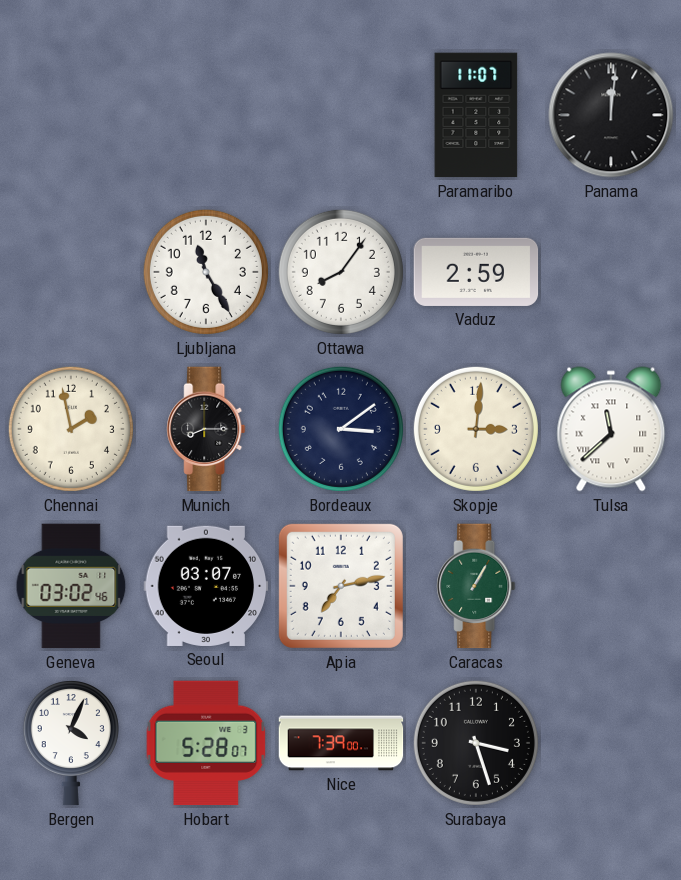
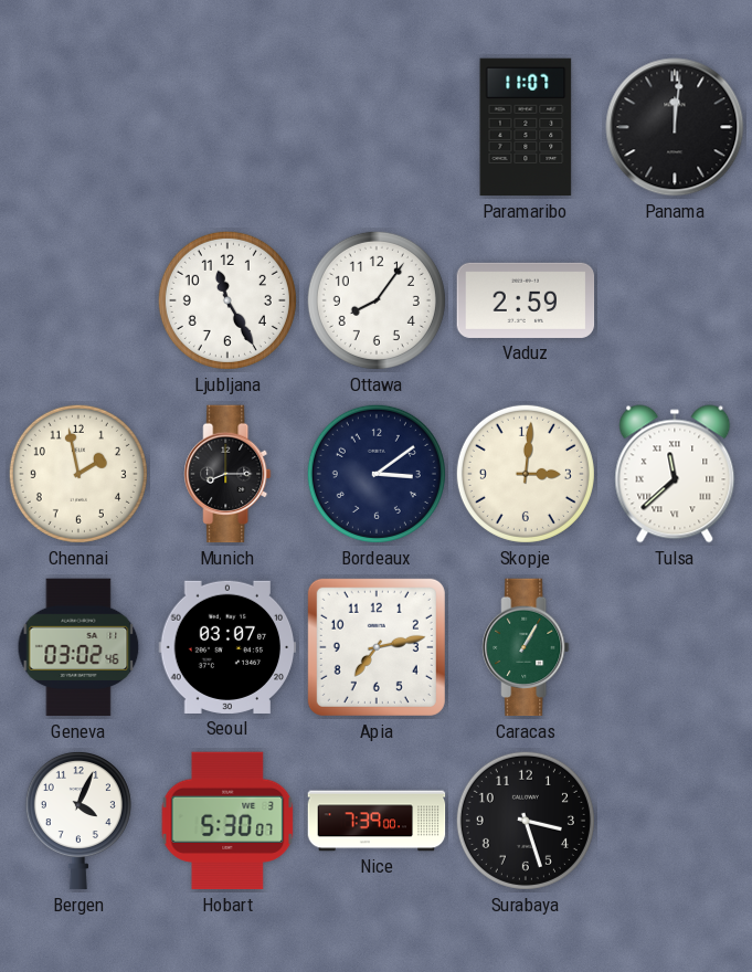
Hobart: 5:28 -> 5:30 (227, 821)
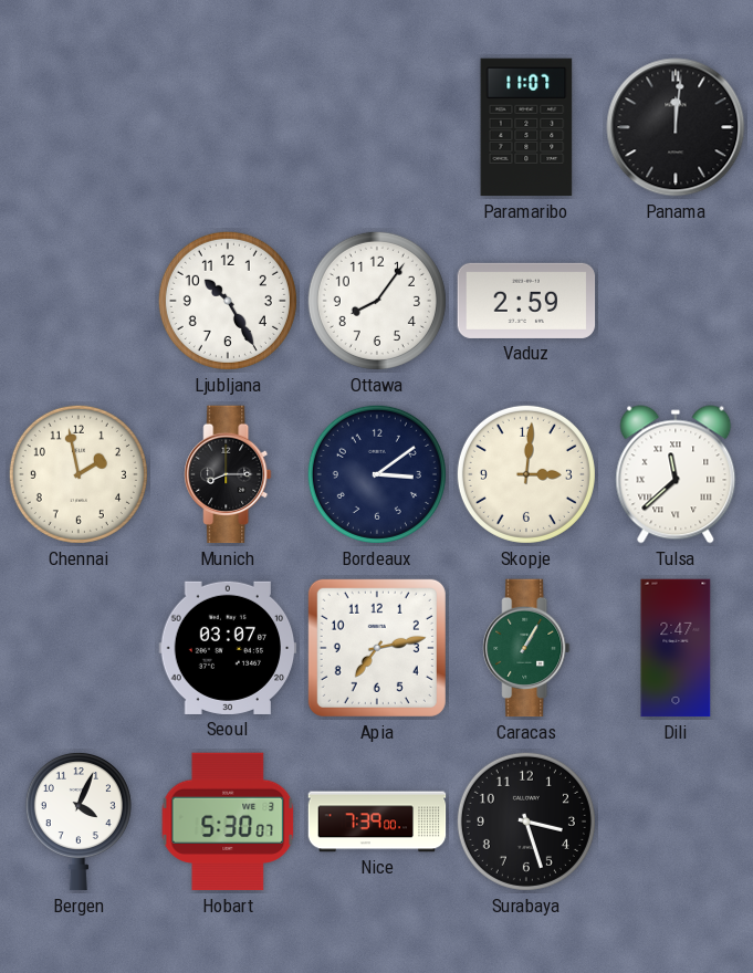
Ljubljana: 11:25 -> 10:25 (228, 301)
Geneva: 03:02 -> none (78, 647)
Dili: none -> 2:47 (676, 648)
